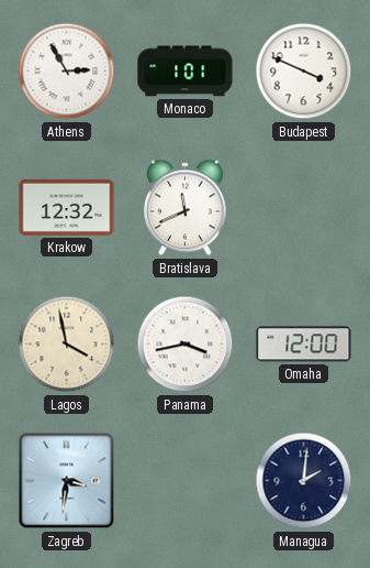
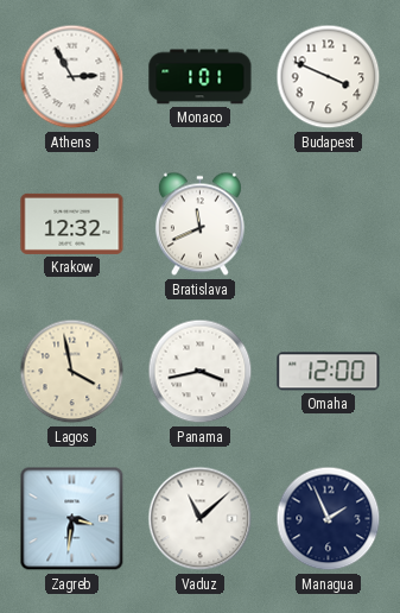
Vaduz: none -> 11:08 (201, 519)
Managua: 2:01 -> 1:56 (329, 519)
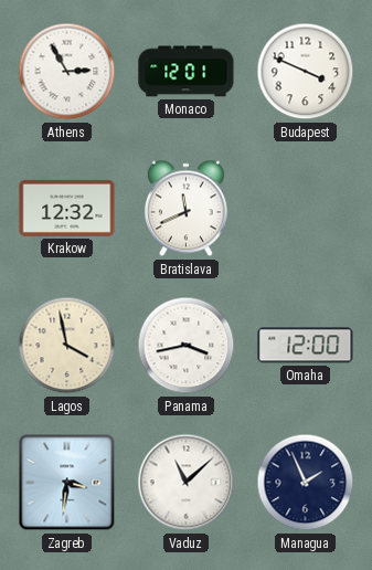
Monaco: 1:01 -> 12:01 (187, 72)
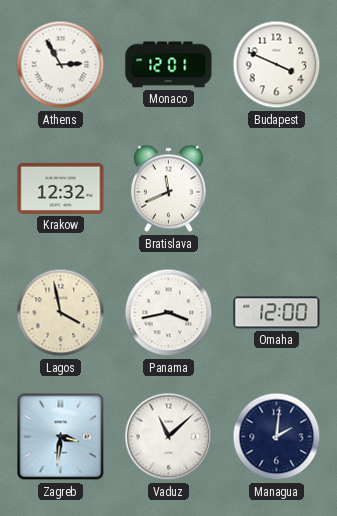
Managua: 1:56 -> 2:01 (277, 437)
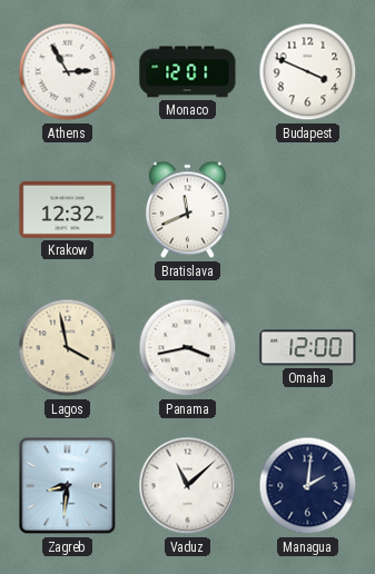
Zagreb: 3:31 -> 8:31 (68, 486)
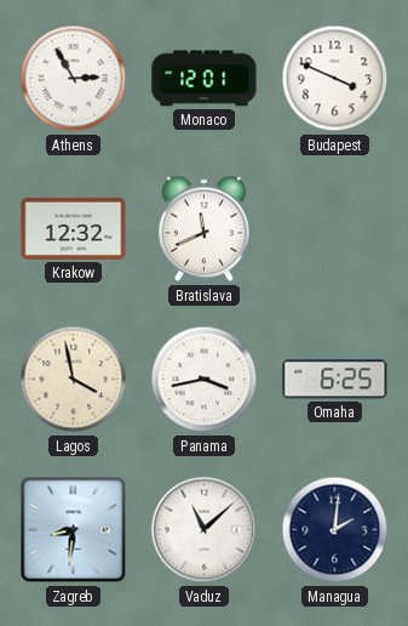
Omaha: 12:00 -> 6:25 (335, 380)
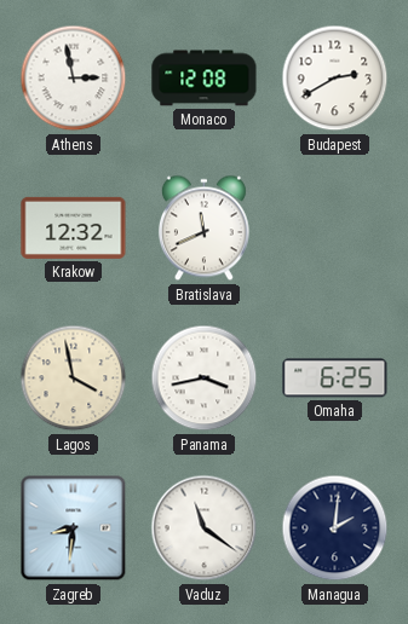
Athens: 2:55 -> 2:58 (74, 79)
Monaco: 12:01 -> 12:08 (205, 79)
Budapest: 3:49 -> 2:40 (335, 79)
Vaduz: 11:08 -> 11:21 (205, 528)
